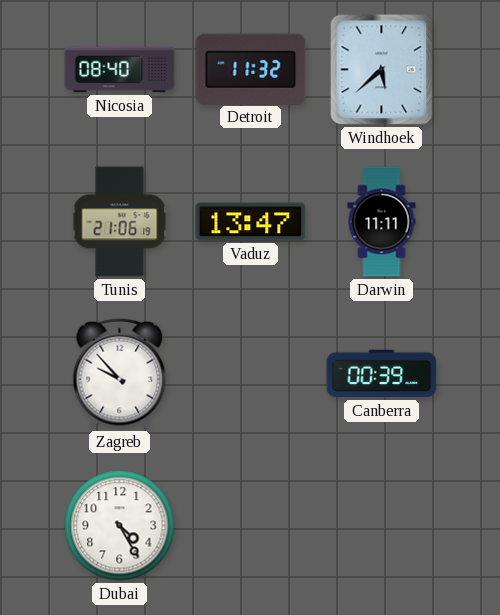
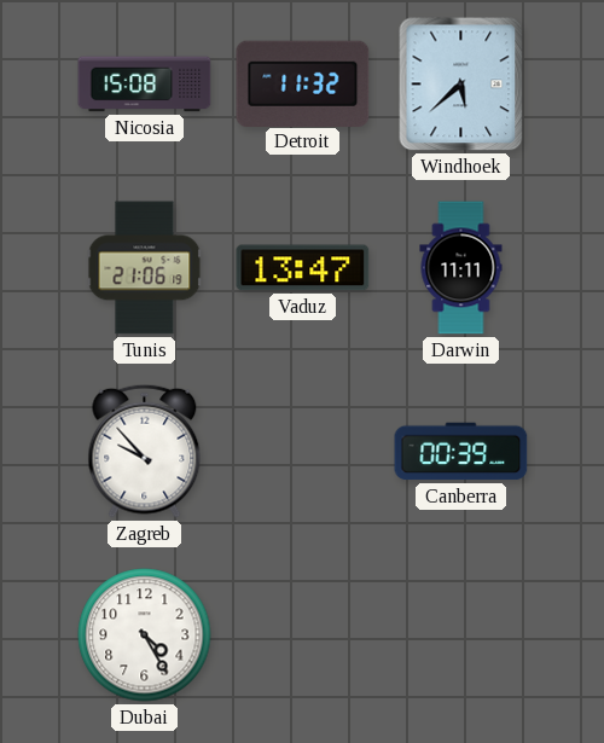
Nicosia: 08:40 -> 15:08 (145, 85)
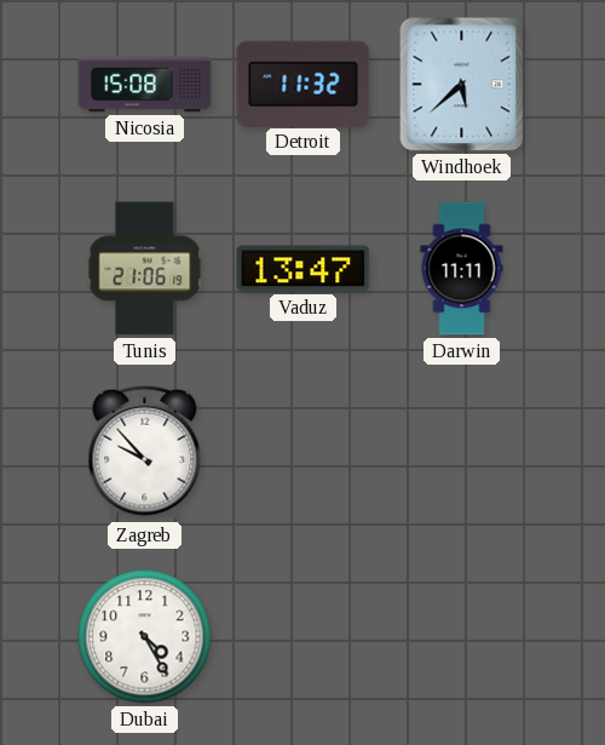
Canberra: 00:39 -> none (461, 452)
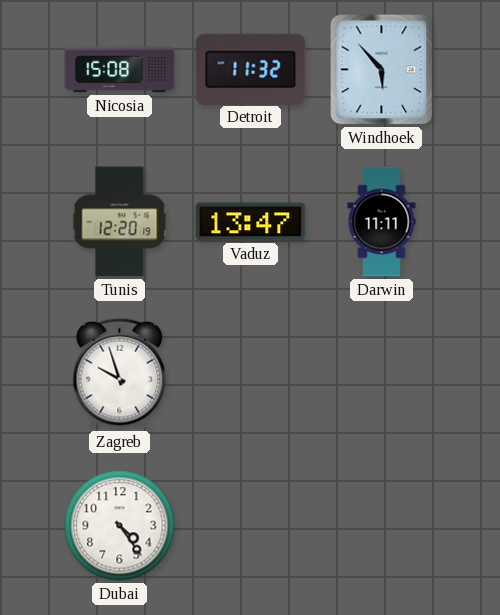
Windhoek: 5:38 -> 5:53 (382, 70)
Tunis: 21:06 -> 12:20 (120, 222)
Zagreb: 9:53 -> 9:57 (120, 373)
Dubai: 4:25 -> 4:24 (120, 526)
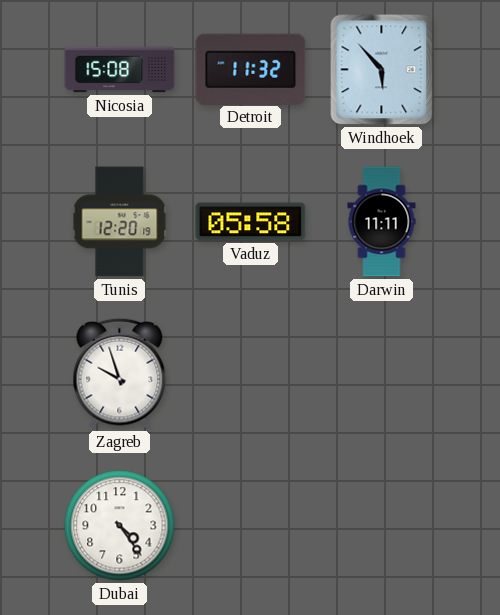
Vaduz: 13:47 -> 05:58 (251, 222)
